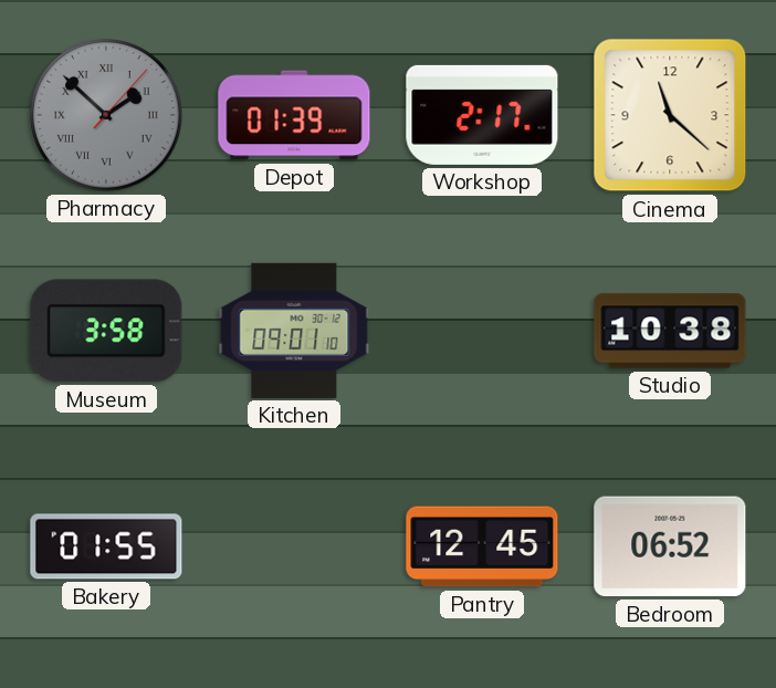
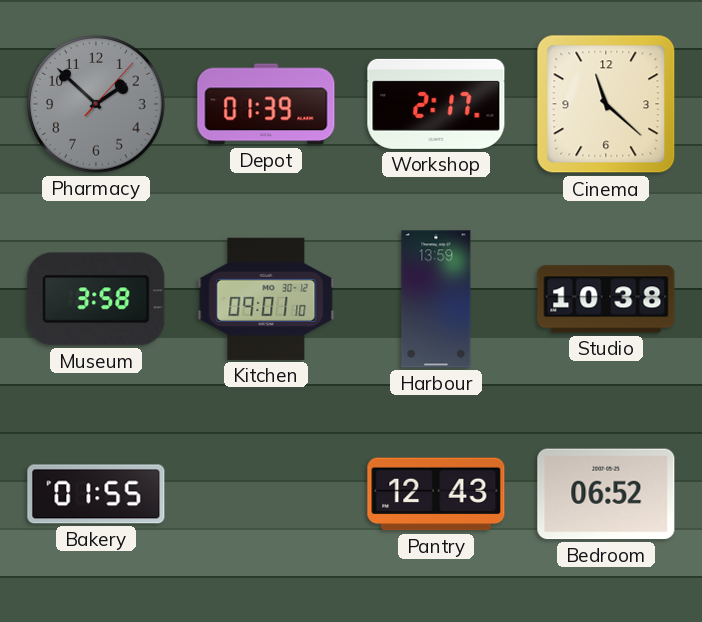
Pharmacy numerals: Roman -> Arabic (96, 104)
Harbour: none -> 13:59 (436, 299)
Pantry: 12:45 -> 12:43 (436, 494)
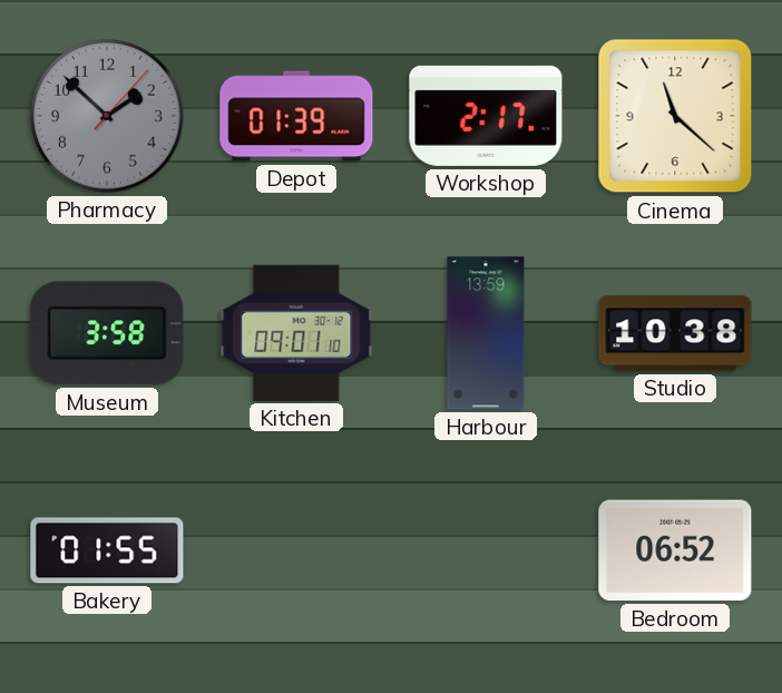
Pantry: 12:43 -> none (436, 494)
